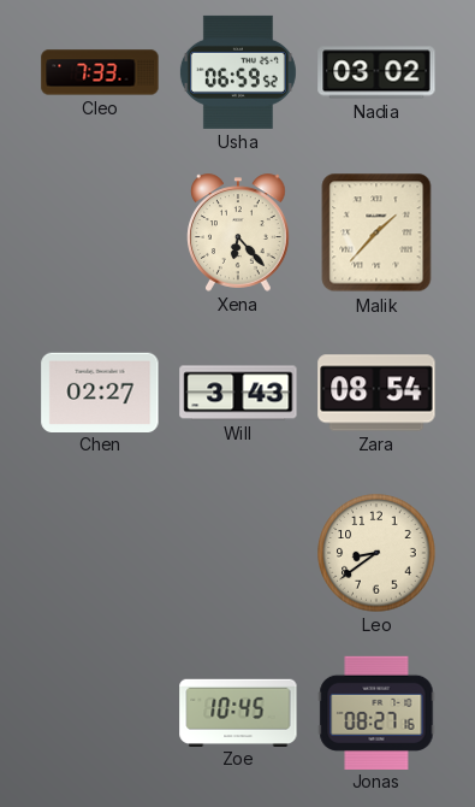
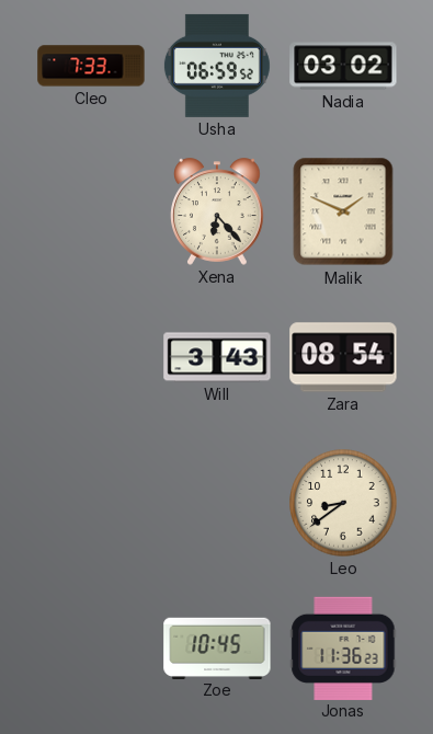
Malik: 1:37 -> 1:49 (343, 211)
Chen: 02:27 -> none (100, 391)
Jonas: 08:27 -> 11:36 (343, 647)
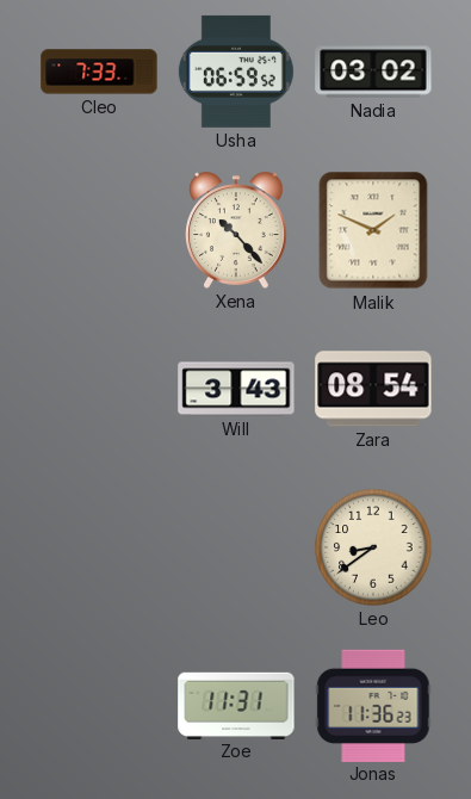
Xena: 6:23 -> 10:23 (237, 230)
Zoe: 10:45 -> 11:31 (236, 705)
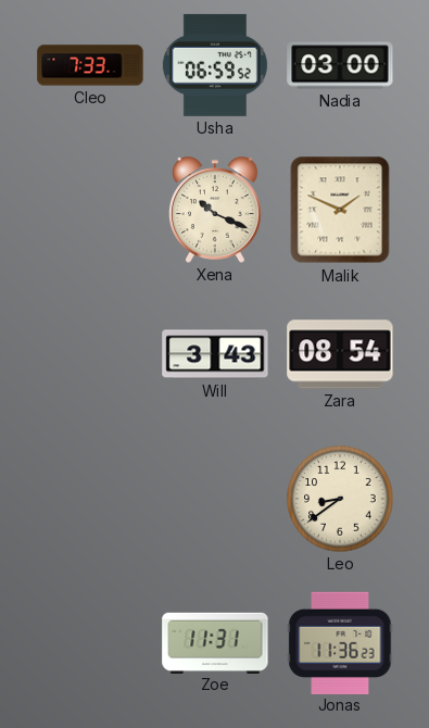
Nadia: 03:02 -> 03:00 (340, 65)
Xena: 10:23 -> 10:19 (216, 210)
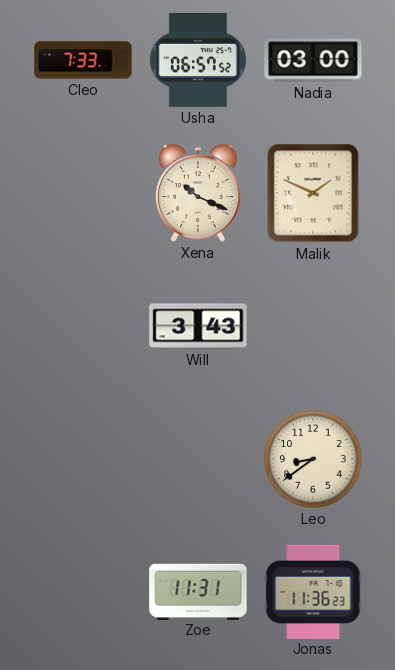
Usha: 06:59 -> 06:57 (198, 60)
Zara: 08:54 -> none (340, 354)
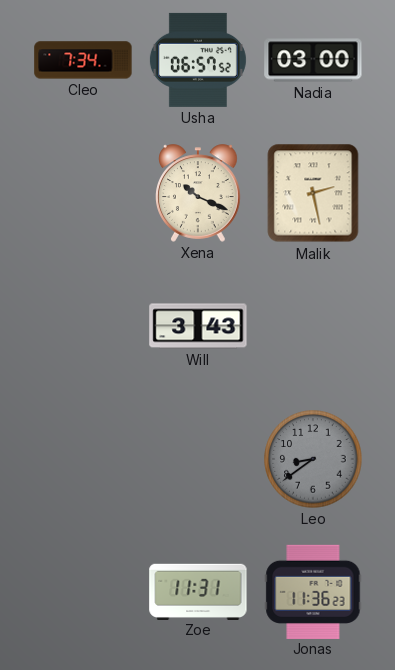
Cleo: 7:33 -> 7:34 (83, 60)
Malik: 1:49 -> 2:28 (313, 193)
Leo dial: cream -> grey (313, 459)
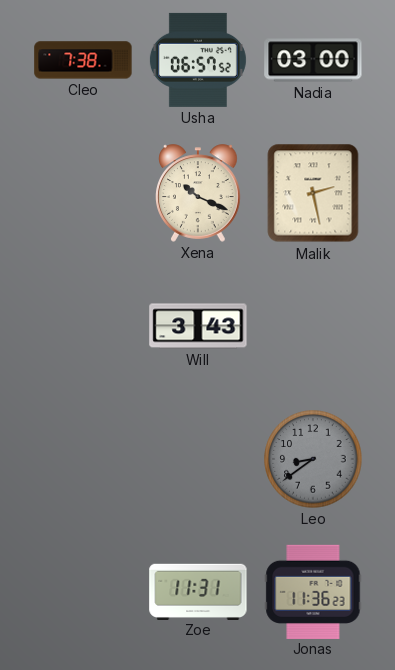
Cleo: 7:34 -> 7:38 (83, 60)
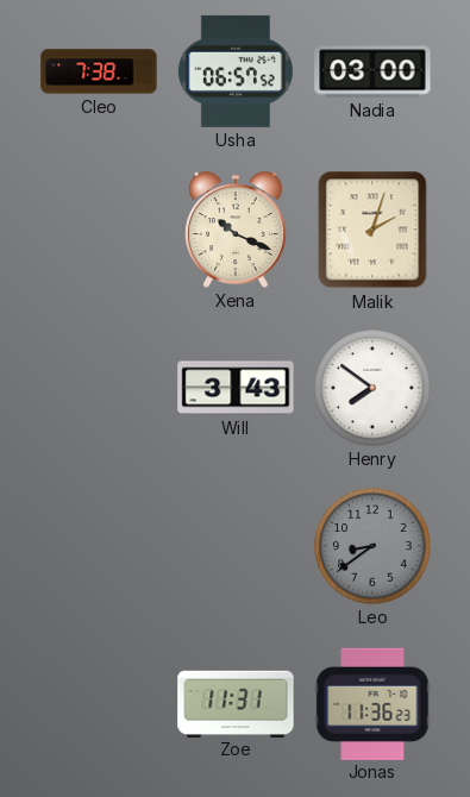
Malik: 2:28 -> 2:03 (372, 230)
Henry: none -> 7:51 (372, 388)
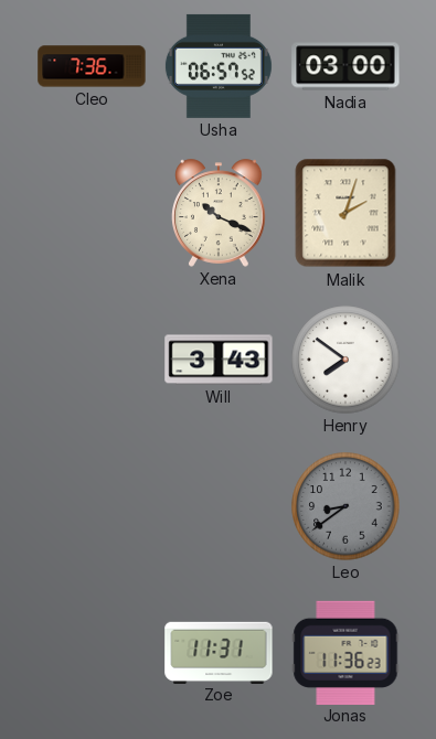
Cleo: 7:38 -> 7:36 (92, 66)
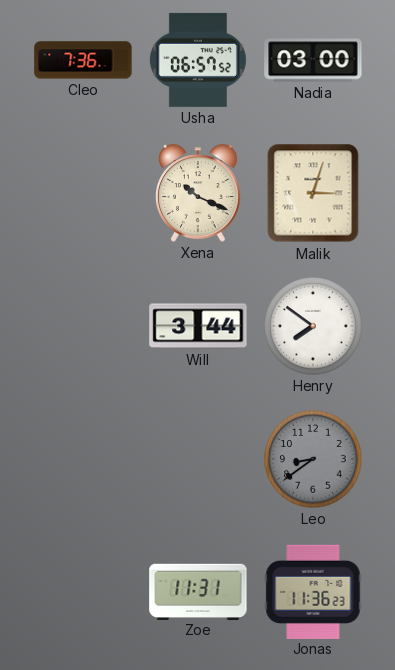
Malik: 2:03 -> 3:03 (313, 193)
Will: 3:43 -> 3:44 (198, 326)
